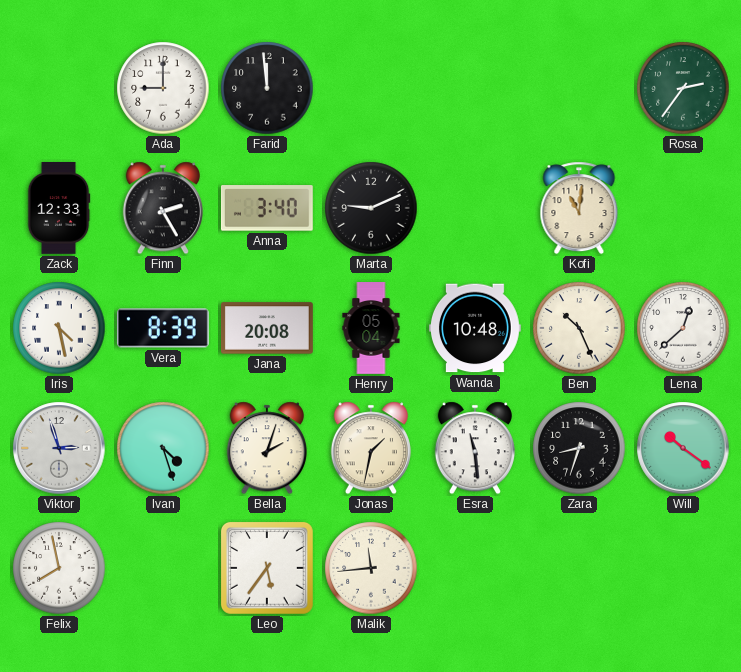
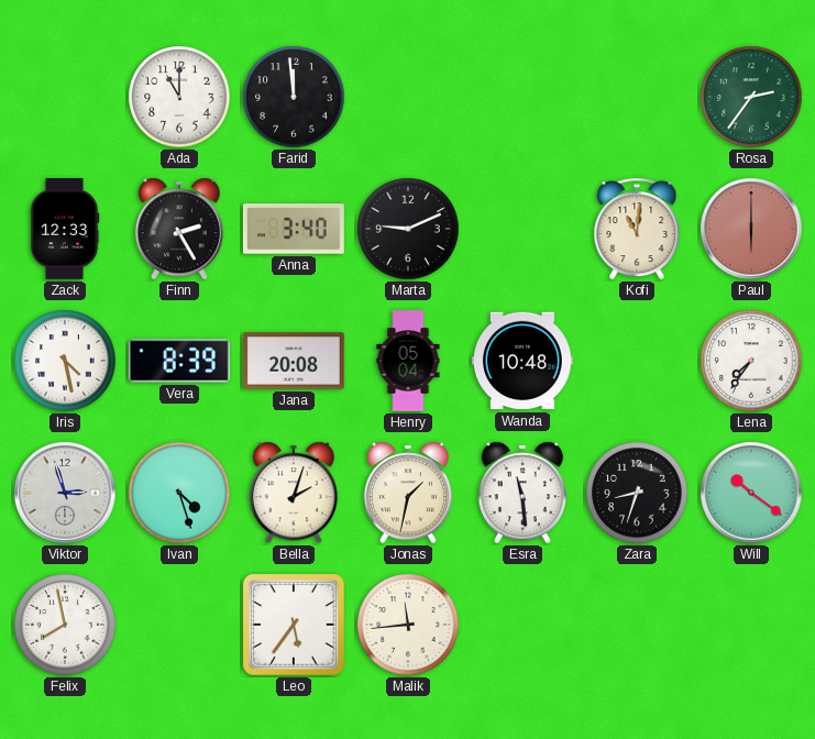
Ada: 9:00 -> 11:00 (179, 97)
Paul: none -> 6:00 (751, 229)
Ben: 10:26 -> none (579, 328)
Lena: 12:38 -> 7:36 (751, 361)
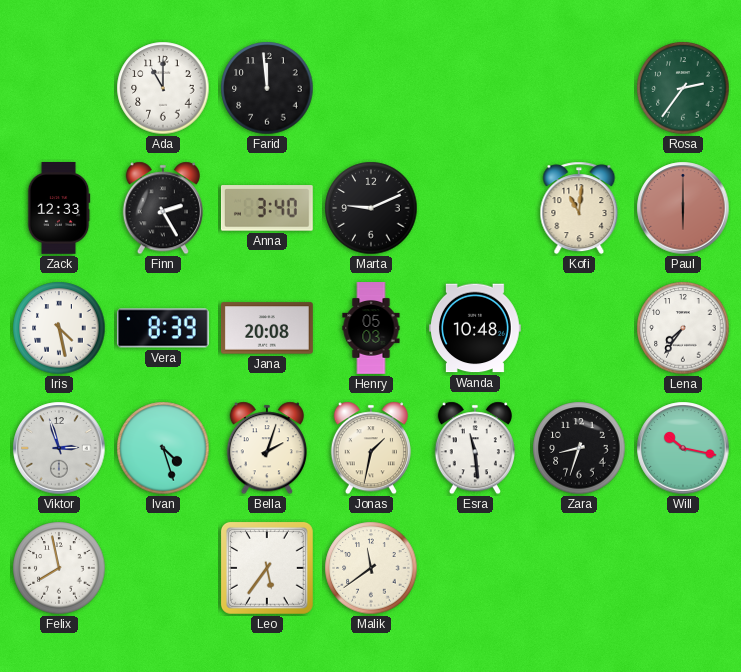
Henry: 05:04 -> 05:03 (371, 328)
Will: 10:21 -> 10:17 (683, 448)
Malik: 11:44 -> 11:39 (371, 568)
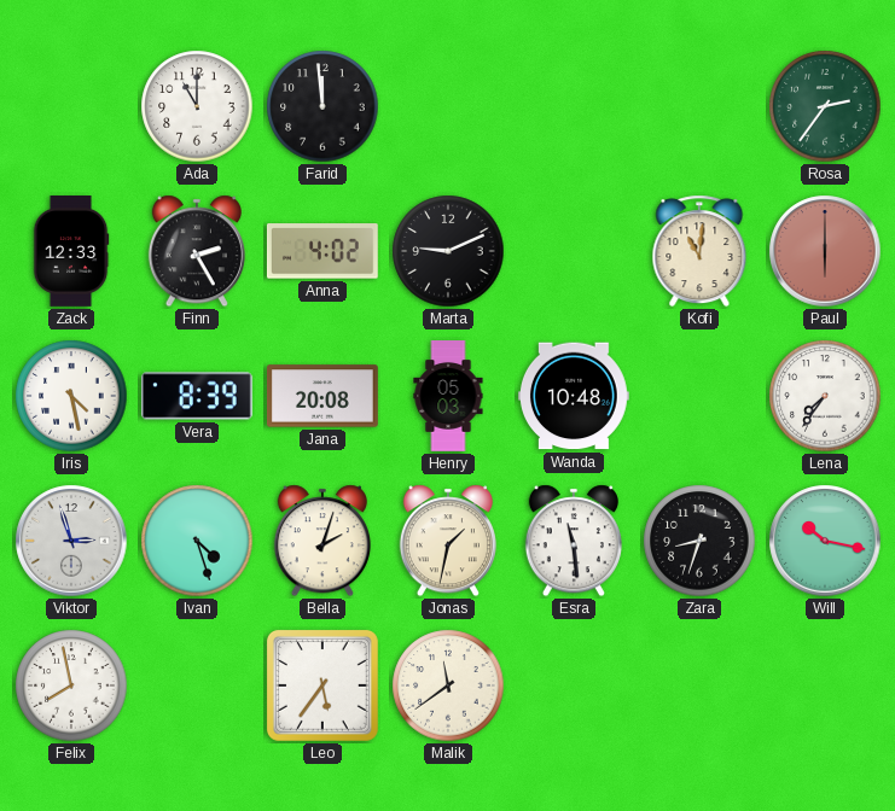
Anna: 3:40 -> 4:02 (322, 251)
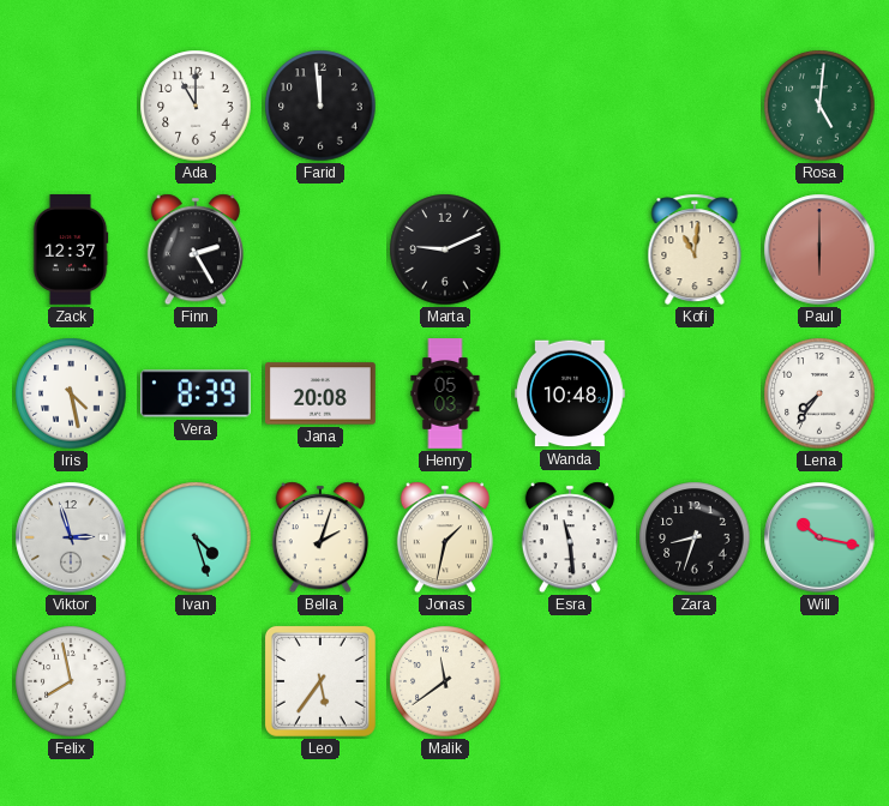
Rosa: 2:36 -> 5:01 (819, 106)
Zack: 12:33 -> 12:37 (71, 251)
Anna: 4:02 -> none (322, 251)
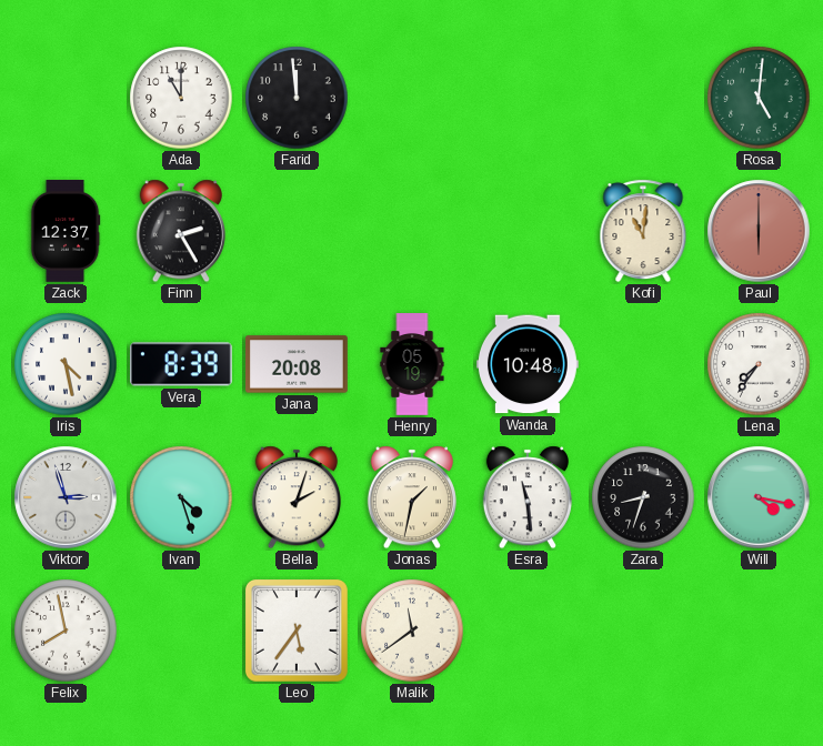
Marta: 9:11 -> none (445, 249)
Henry: 05:03 -> 05:19 (412, 364)
Will: 10:17 -> 4:17 (759, 497)
